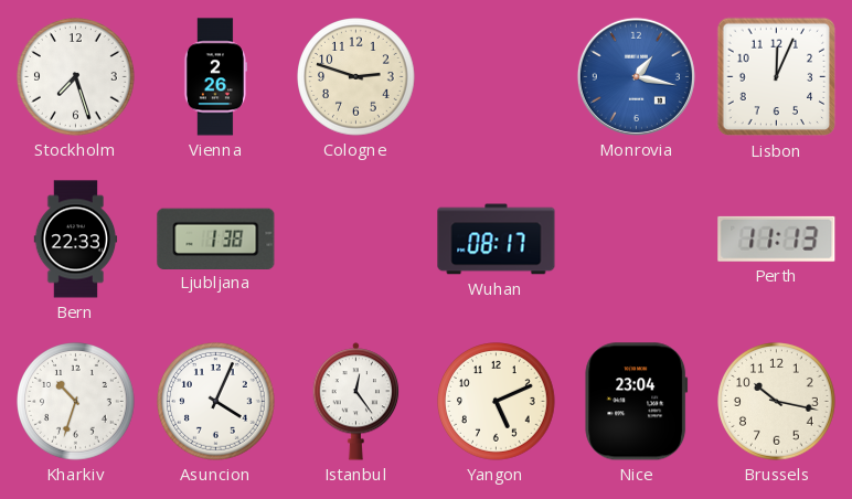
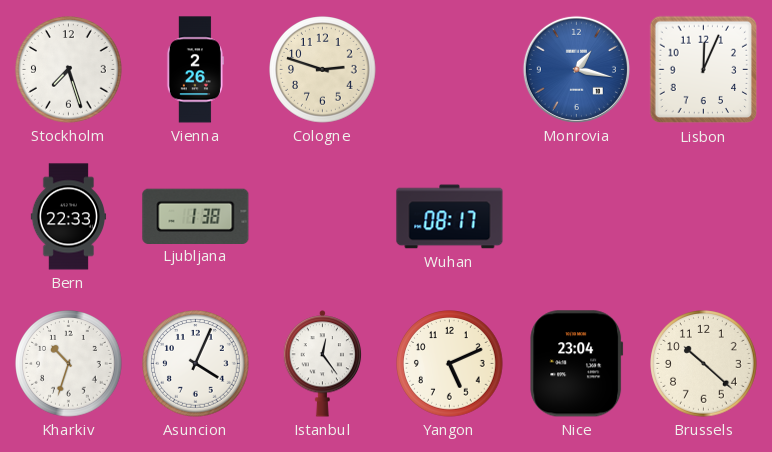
Perth: 11:13 -> none (777, 238)
Brussels: 10:17 -> 10:22 (704, 364)
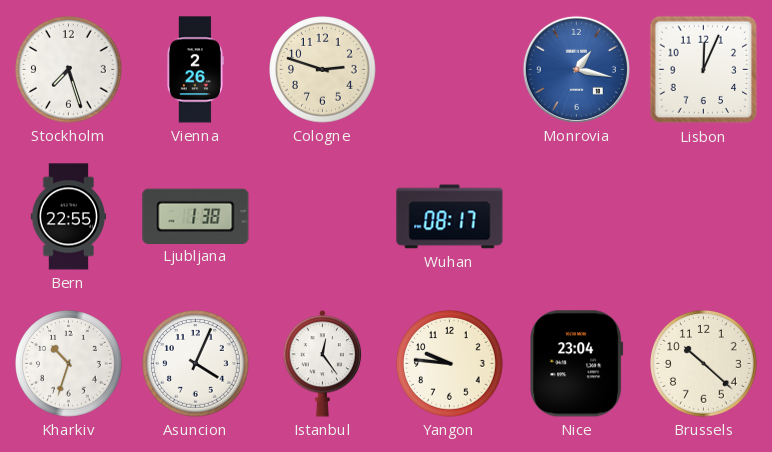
Bern: 22:33 -> 22:55 (69, 217)
Yangon: 5:11 -> 9:46 (450, 364)
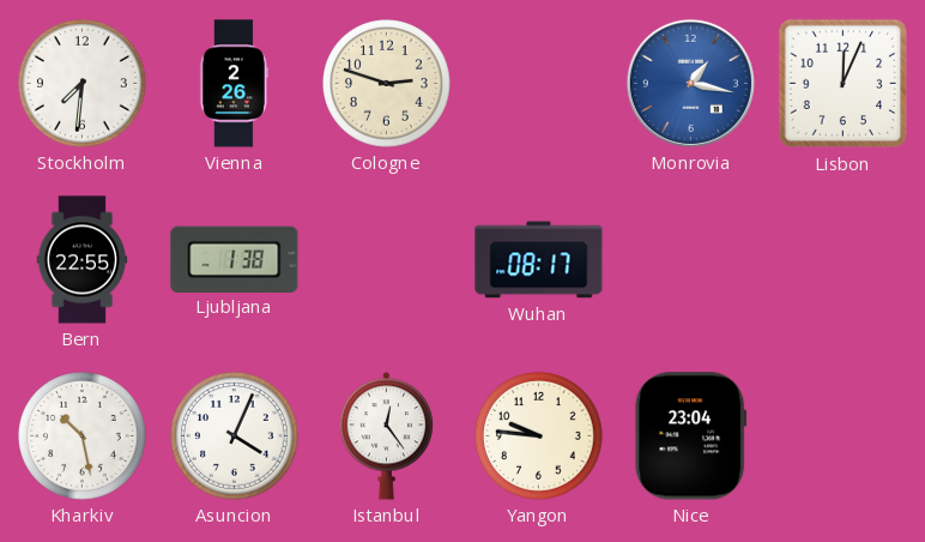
Stockholm: 7:27 -> 7:31 (83, 84)
Kharkiv: 10:33 -> 10:28 (83, 436)
Brussels: 10:22 -> none (704, 364)
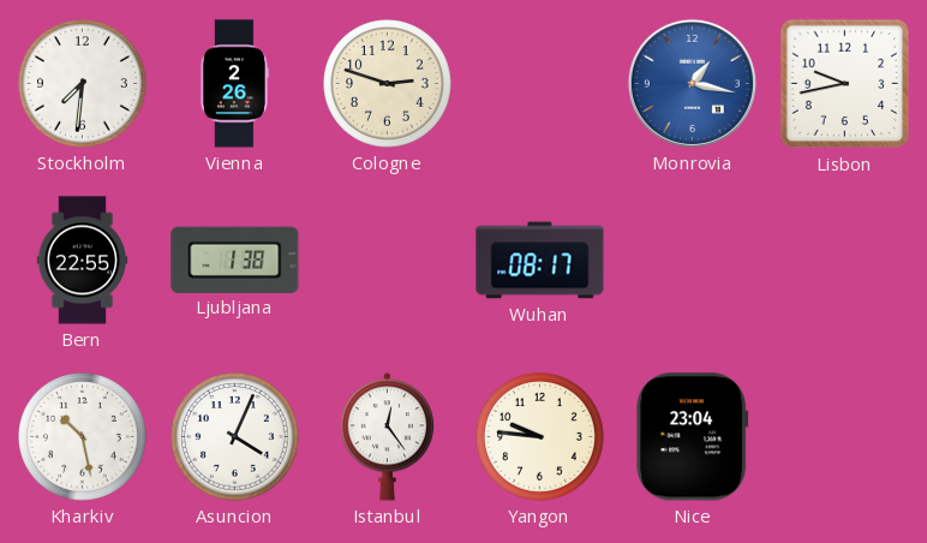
Lisbon: 12:04 -> 9:43 (845, 84)
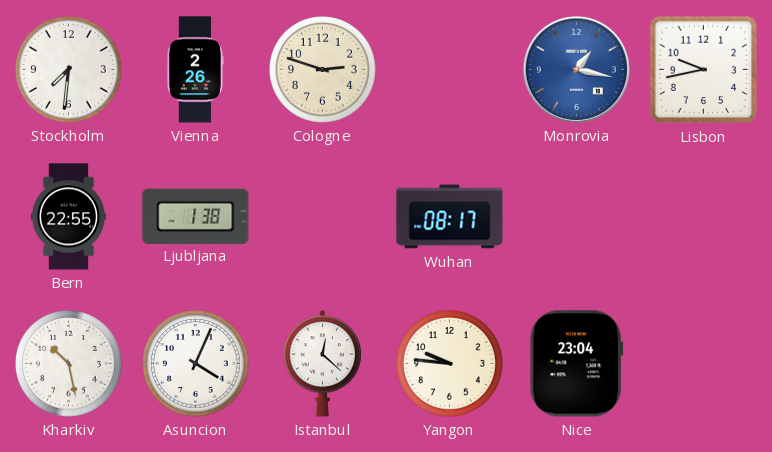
Istanbul: 12:24 -> 12:22 (323, 364)
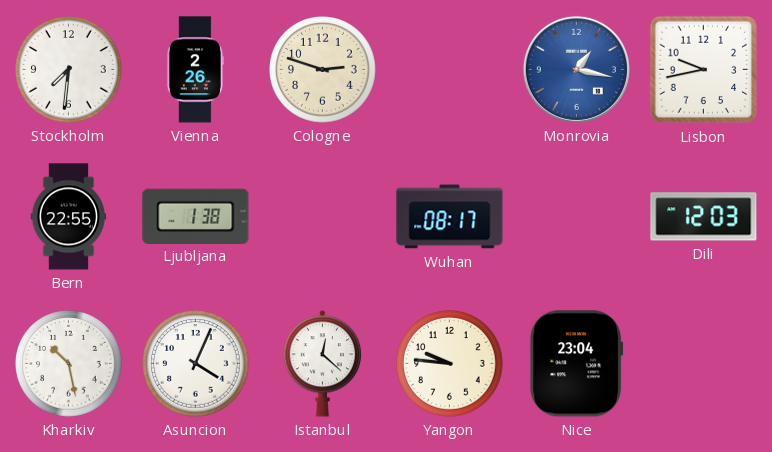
Dili: none -> 12:03 (704, 217)
